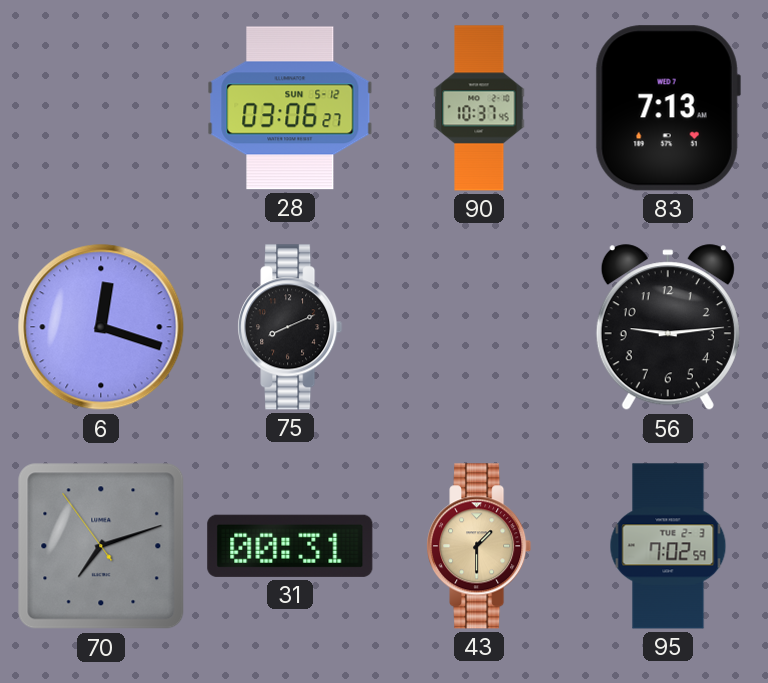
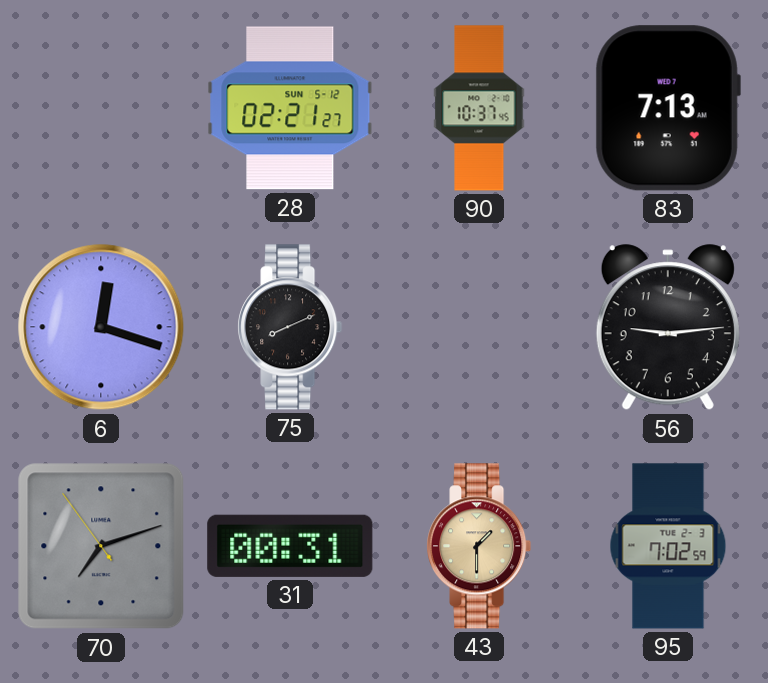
28: 03:06 -> 02:21 (290, 108)
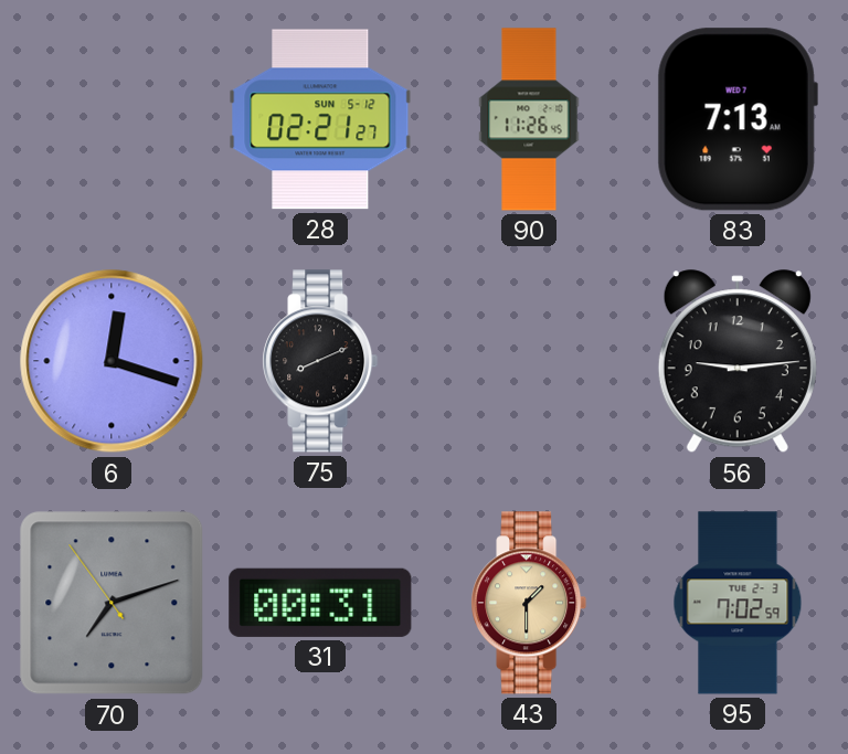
90: 10:37 -> 11:26 (529, 119)
